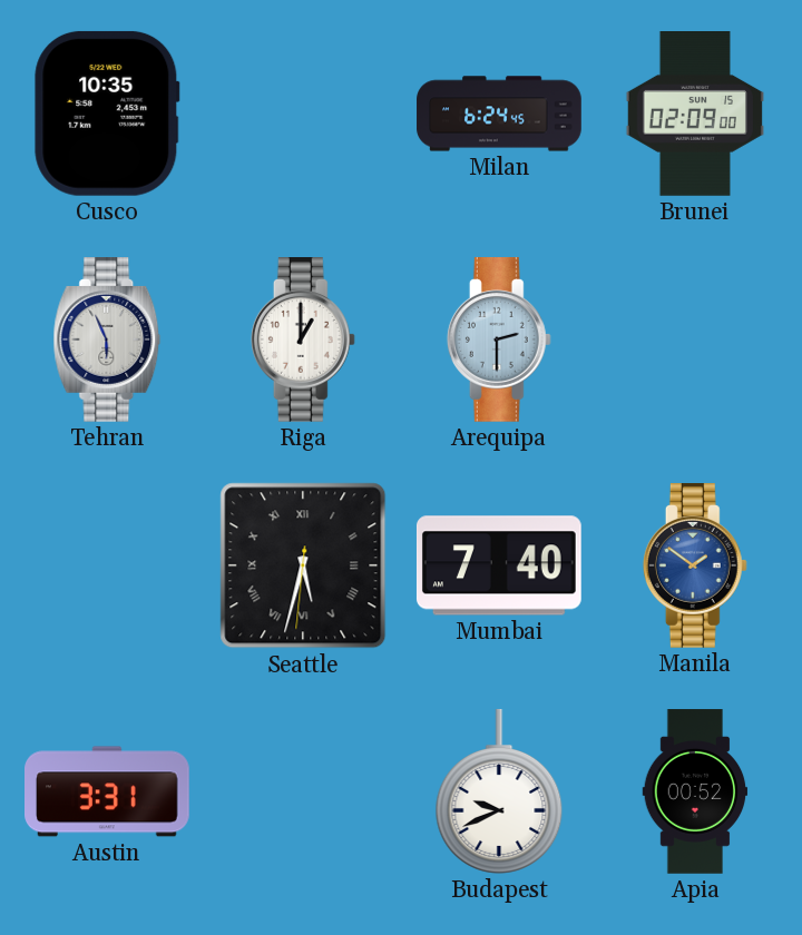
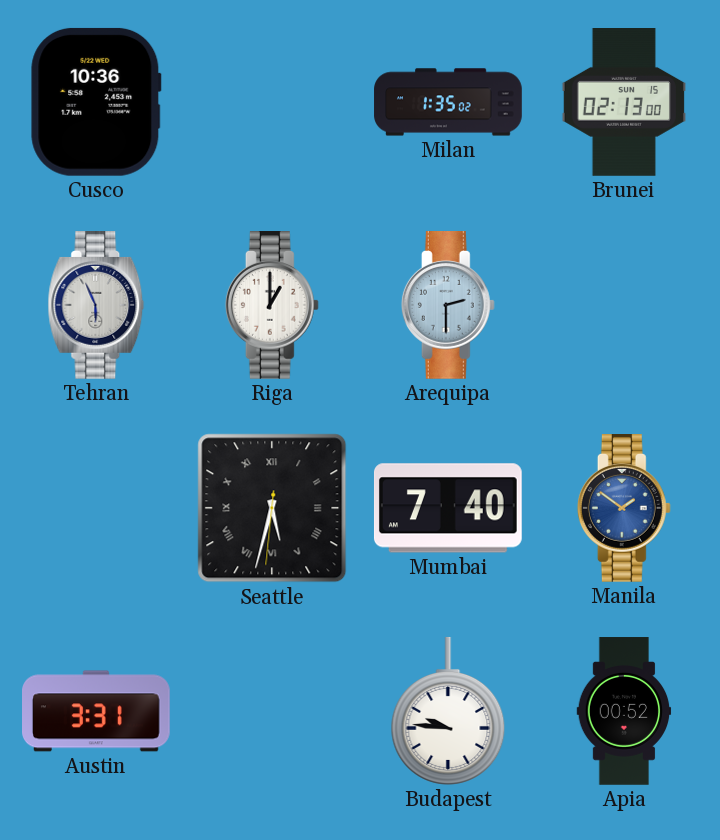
Cusco: 10:35 -> 10:36 (96, 102)
Milan: 6:24 -> 1:35 (448, 102)
Brunei: 02:09 -> 02:13 (623, 103)
Budapest: 9:41 -> 9:46 (448, 711)
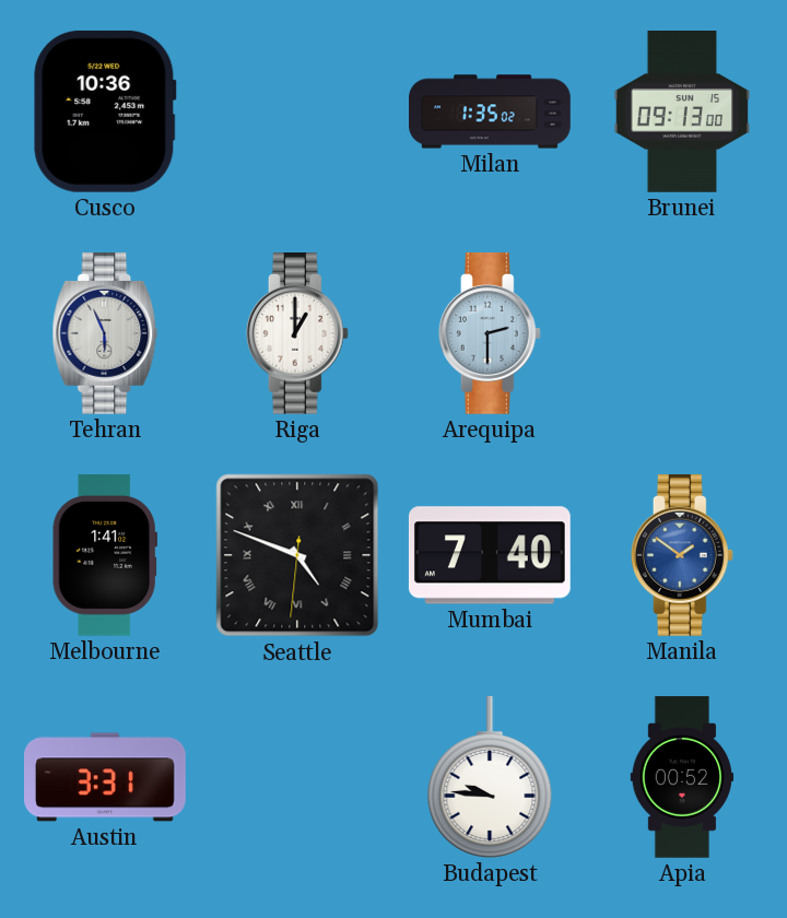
Brunei: 02:13 -> 09:13 (681, 113)
Melbourne: none -> 1:41 (105, 556)
Seattle: 5:32 -> 4:48 (297, 555)
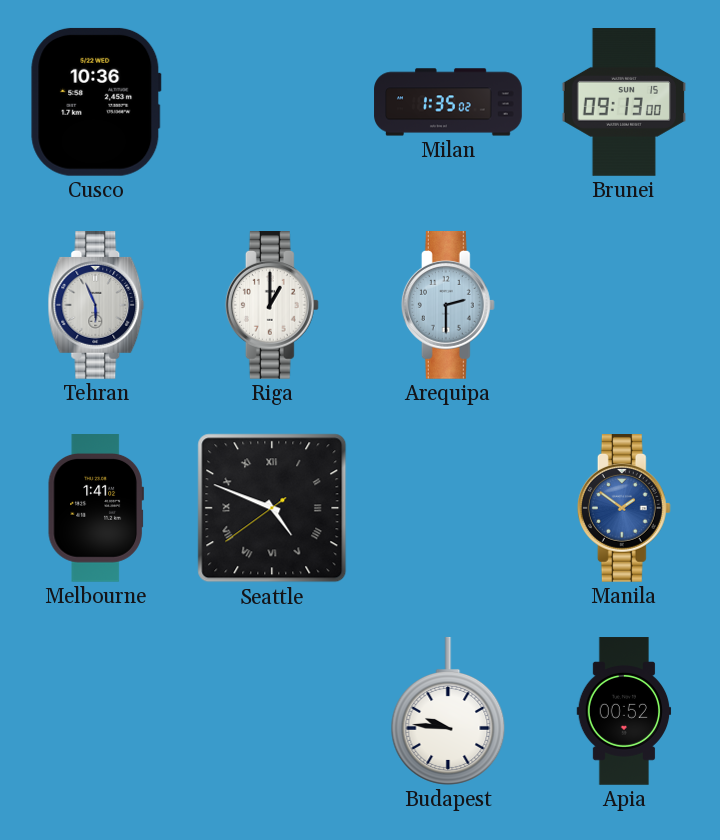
Seattle: 4:48:31 -> 4:48:39 (272, 508)
Mumbai: 7:40 -> none (490, 555)
Austin: 3:31 -> none (106, 777)
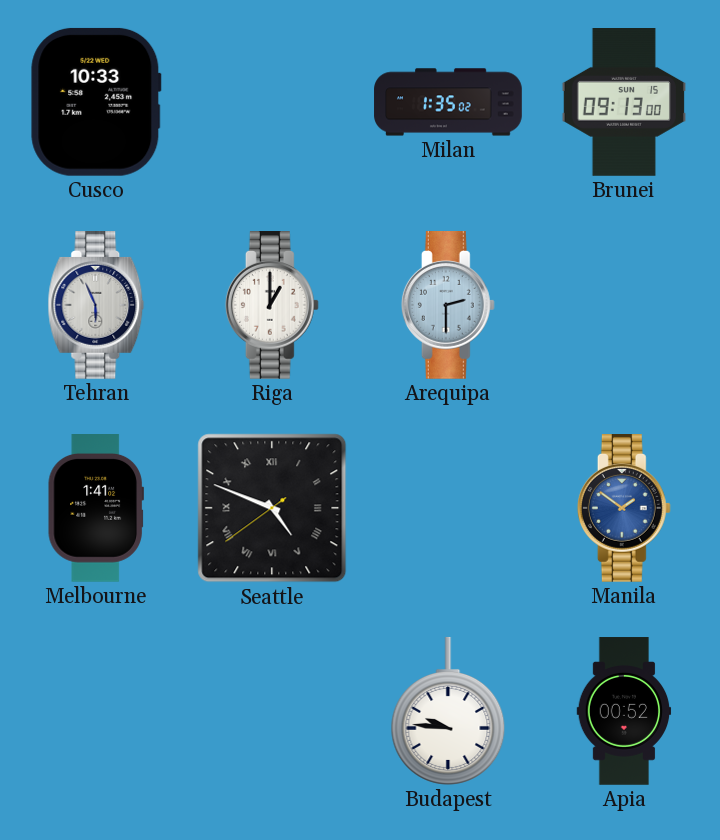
Cusco: 10:36 -> 10:33 (96, 102)
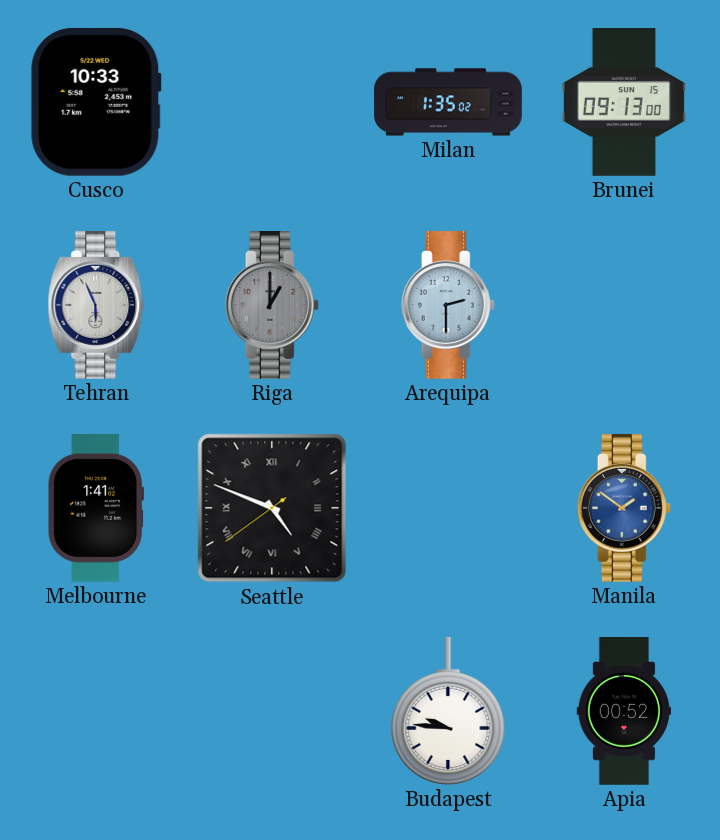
Riga dial: white -> grey (272, 306)
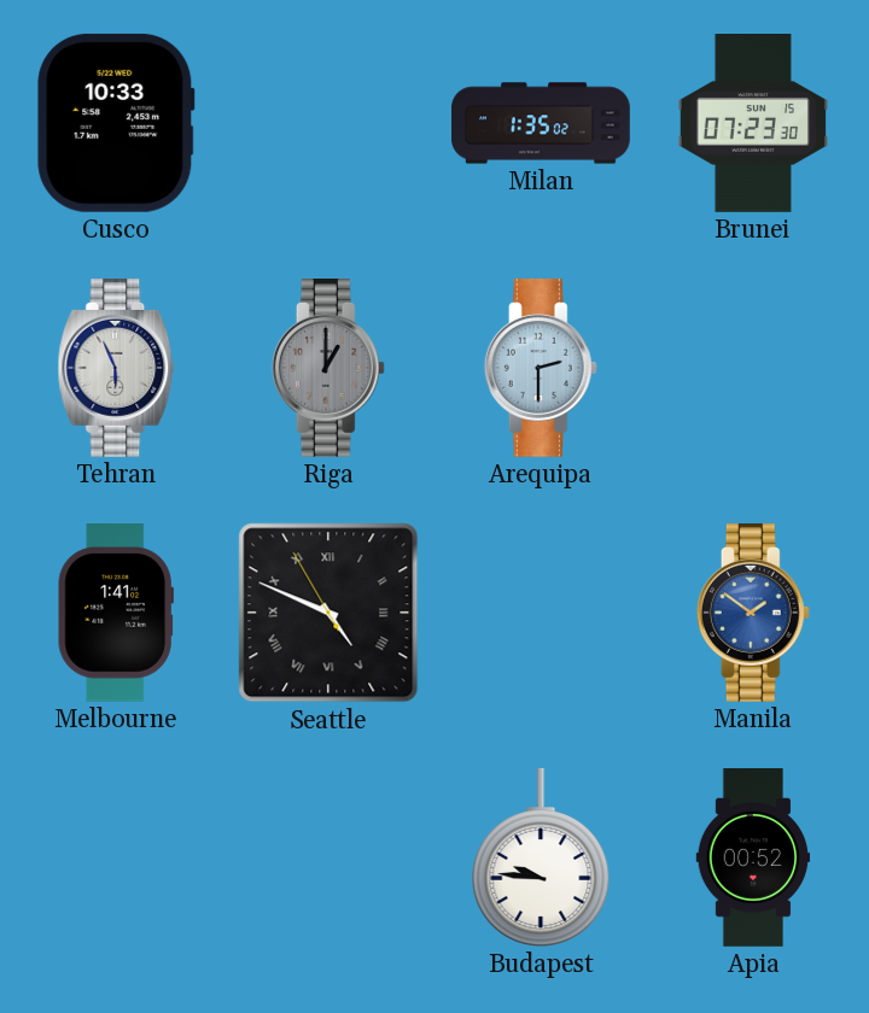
Brunei: 09:13 -> 07:23 (752, 124)
Seattle: 4:48:39 -> 4:48:55 (328, 613)
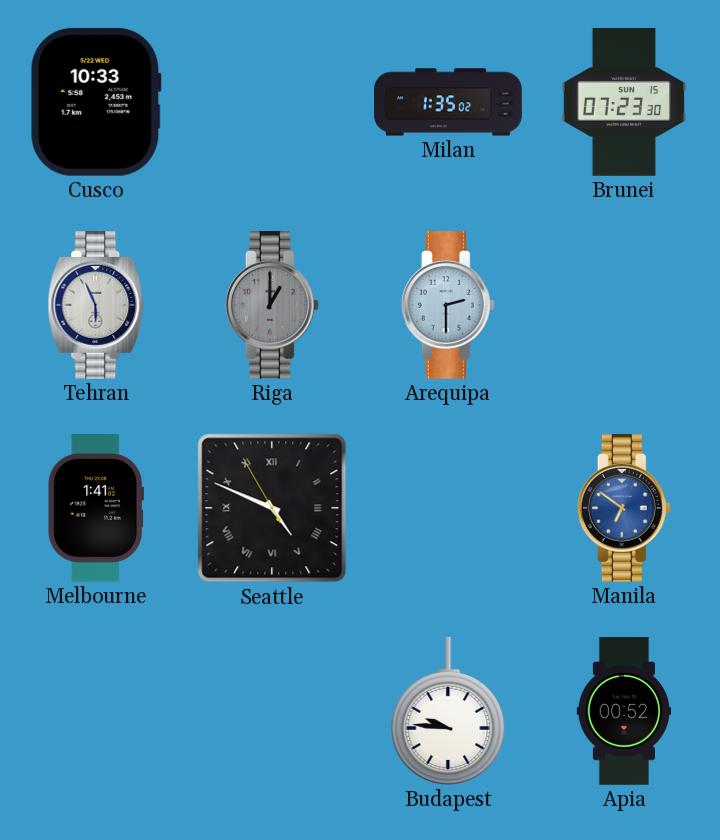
Manila: 1:51 -> 6:51 (624, 509)
